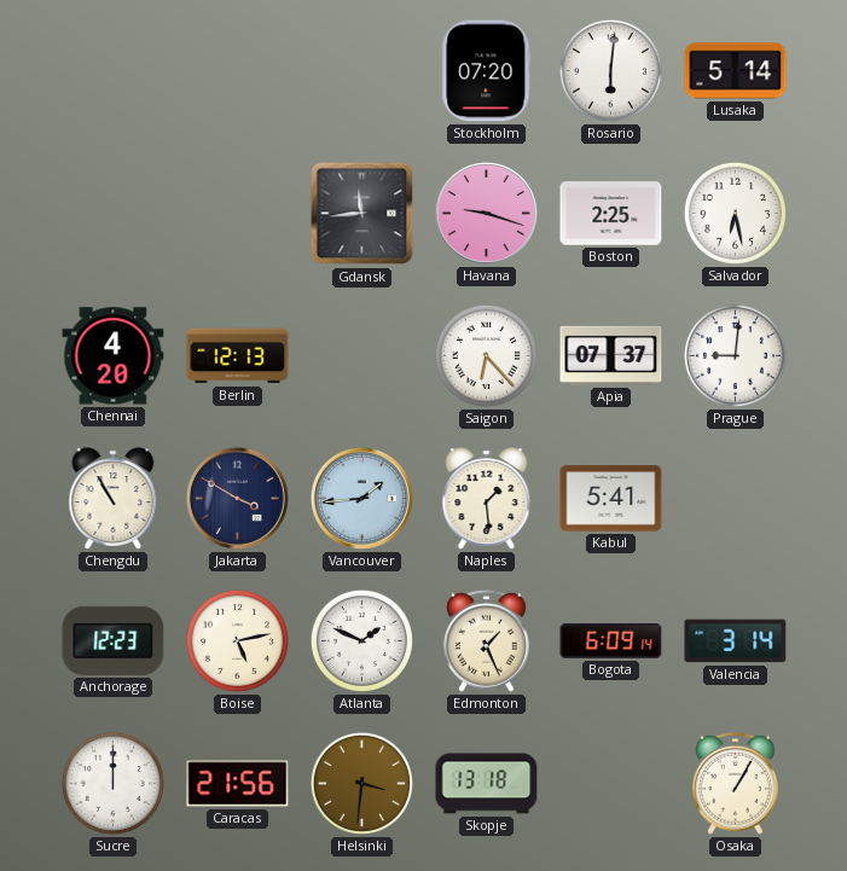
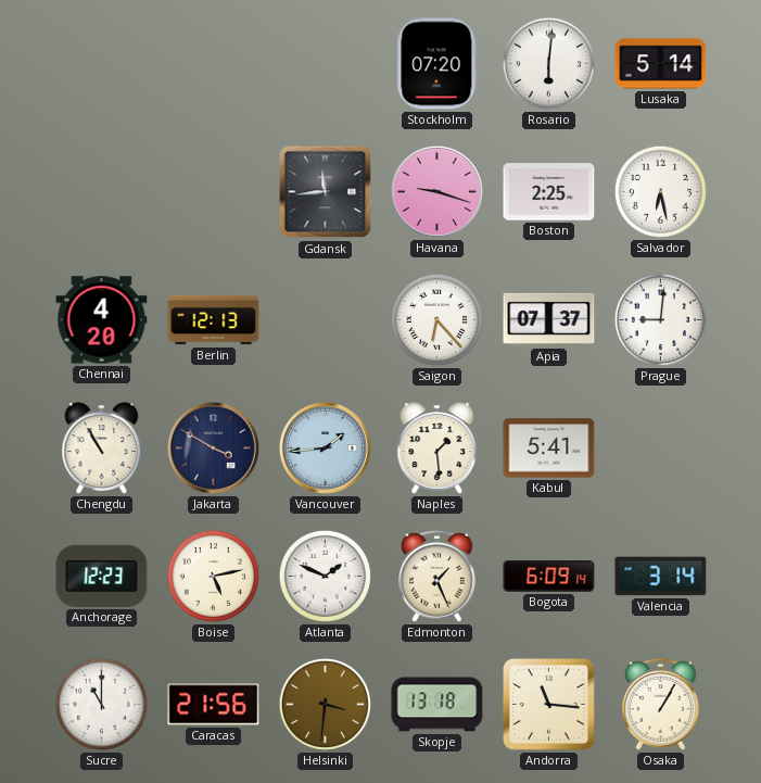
Sucre: 12:00 -> 11:00 (101, 704)
Andorra: none -> 11:16 (549, 705)
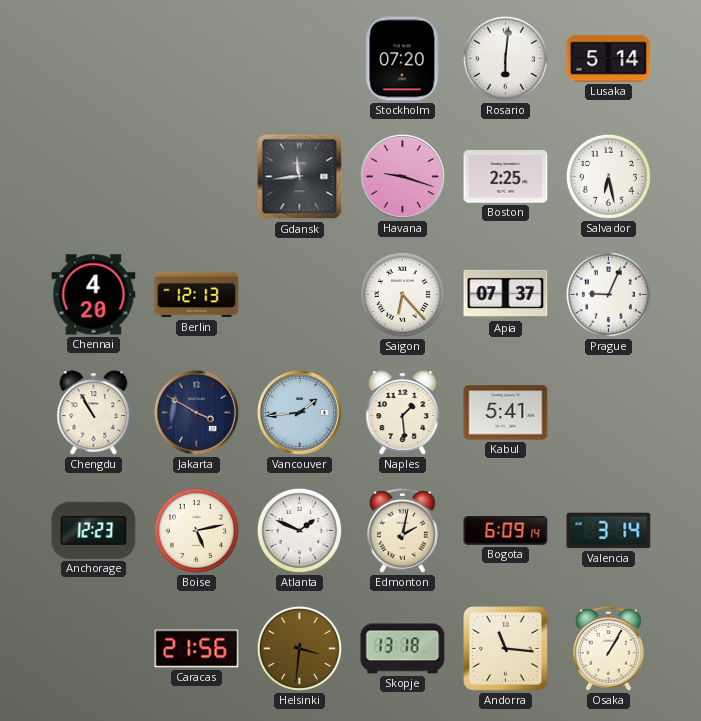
Prague: 9:01 -> 9:04 (608, 294)
Edmonton: 1:26 -> 2:02 (403, 530)
Sucre: 11:00 -> none (101, 704)
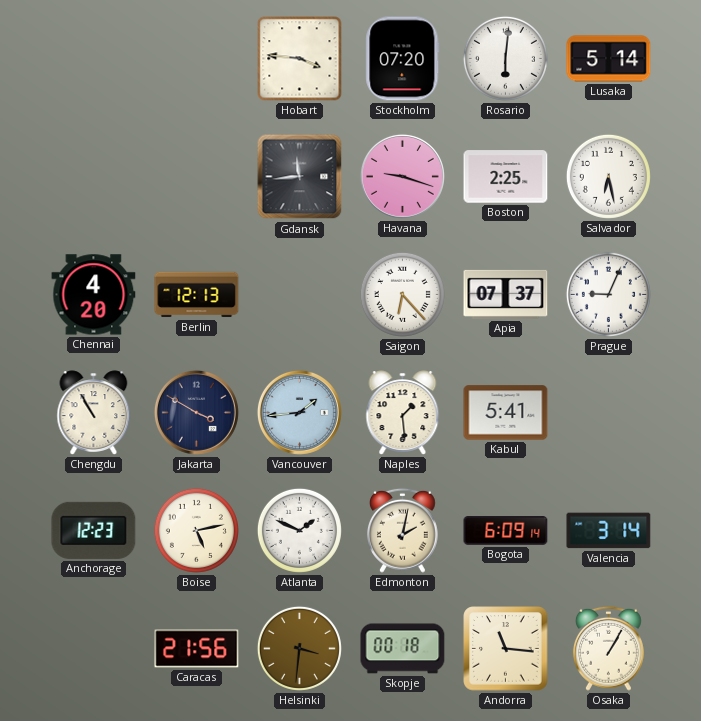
Hobart: none -> 3:46 (300, 59)
Skopje: 13:18 -> 00:18 (403, 649)
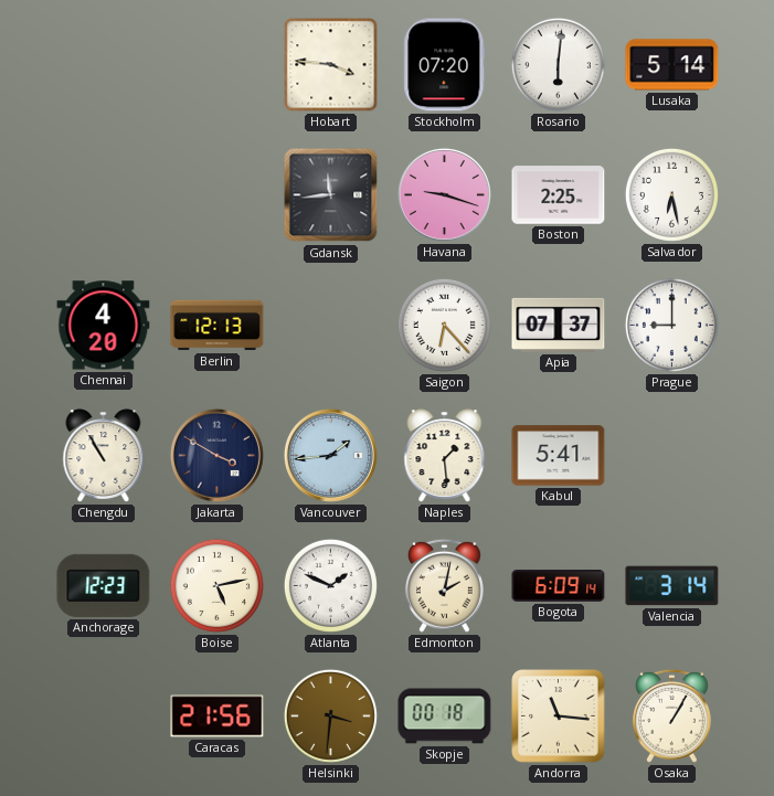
Prague: 9:04 -> 9:00 (671, 325)
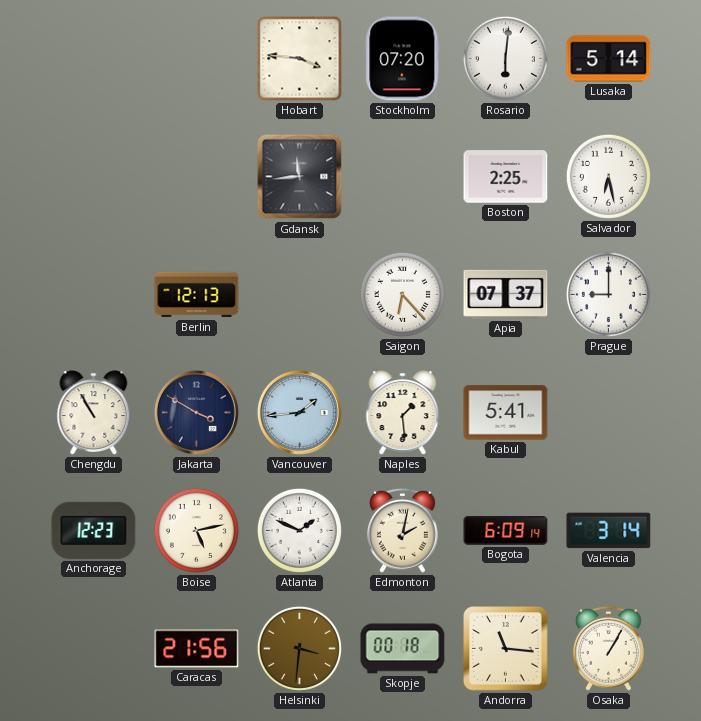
Havana: 9:18 -> none (444, 194)
Chennai: 4:20 -> none (104, 326)
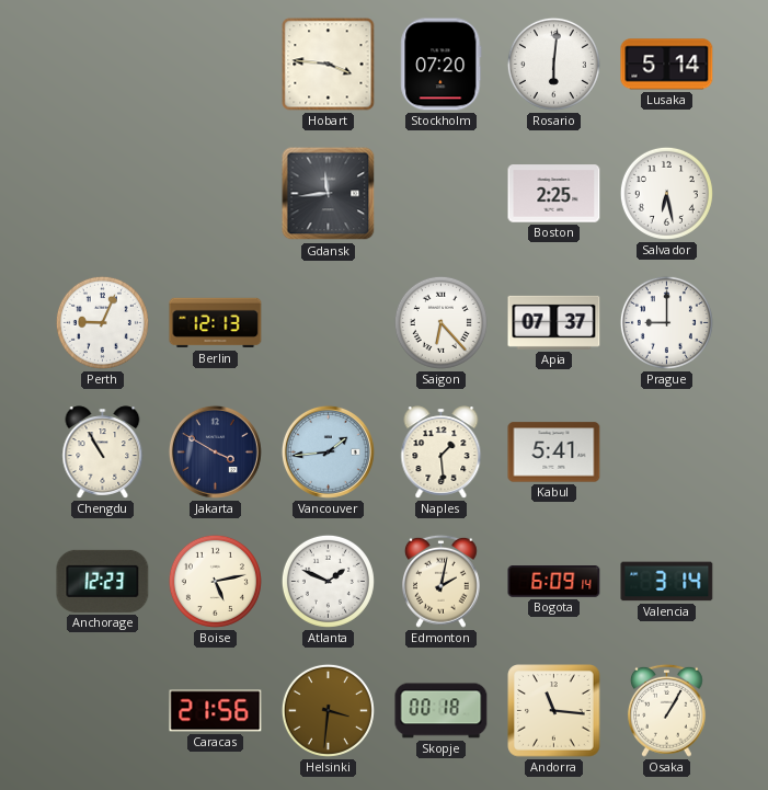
Perth: none -> 9:04 (102, 322)
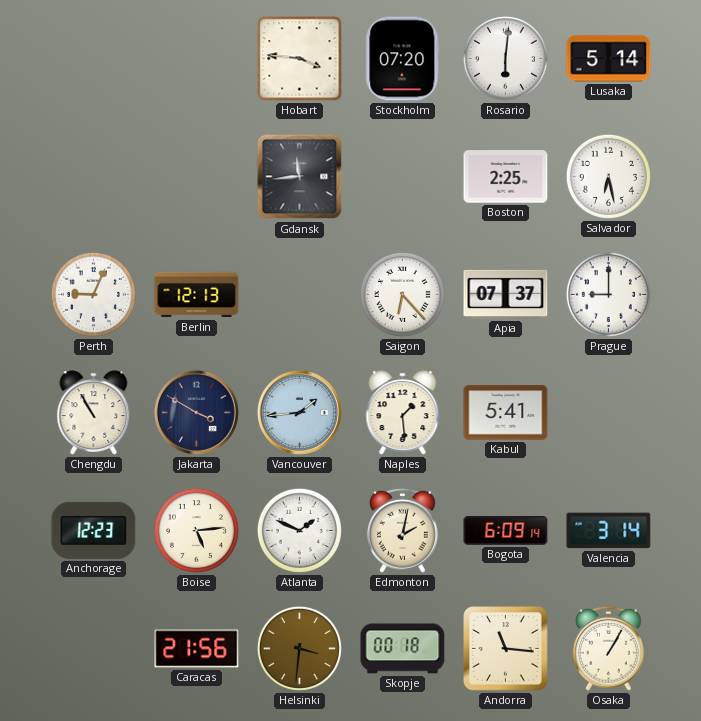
Boise: 5:13 -> 5:14 (196, 530)
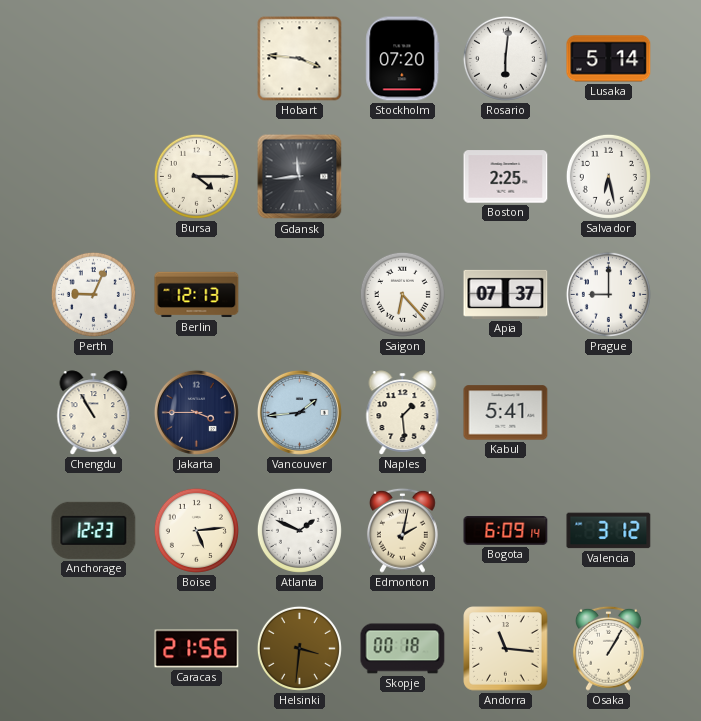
Bursa: none -> 4:15 (196, 176)
Jakarta: 3:50 -> 3:45 (196, 412)
Valencia: 3:14 -> 3:12 (609, 531)
